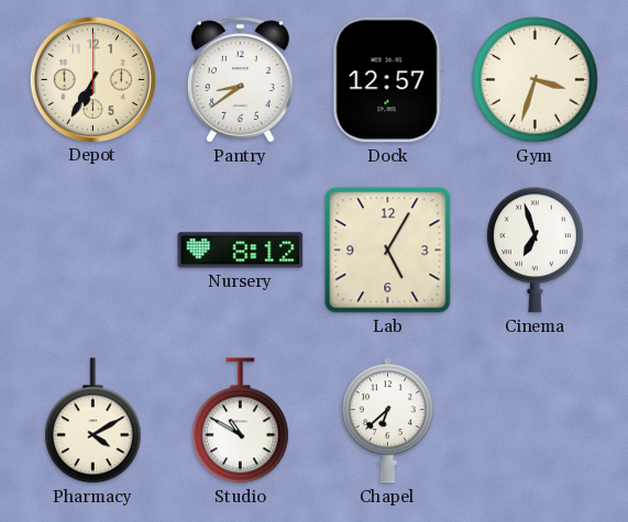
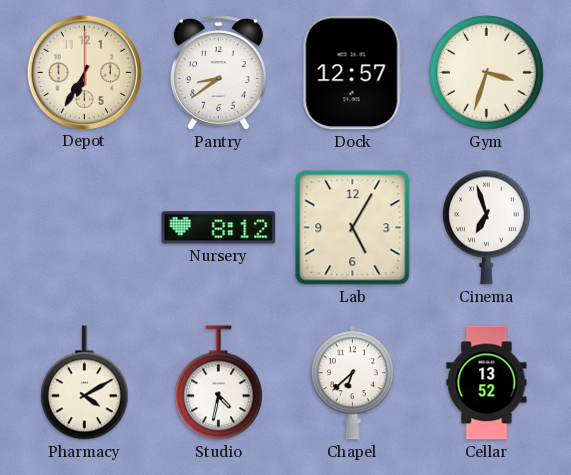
Studio: 10:50 -> 4:32 (219, 383)
Cellar: none -> 13:52 (487, 383)
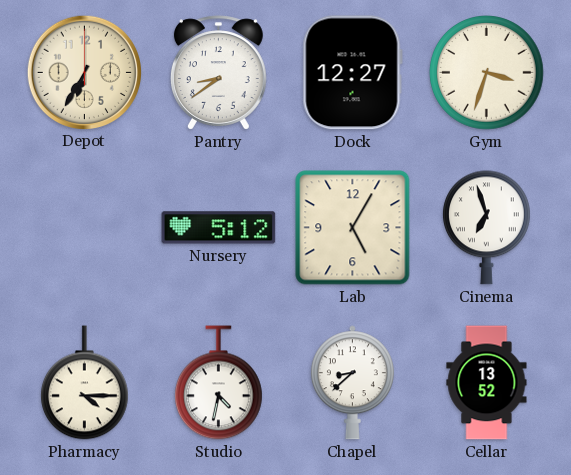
Dock: 12:57 -> 12:27 (352, 73)
Nursery: 8:12 -> 5:12 (219, 228)
Pharmacy: 4:10 -> 4:15 (85, 383)
Chapel: 6:38 -> 8:38 (352, 383)
